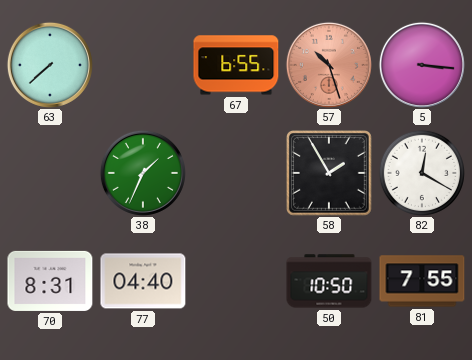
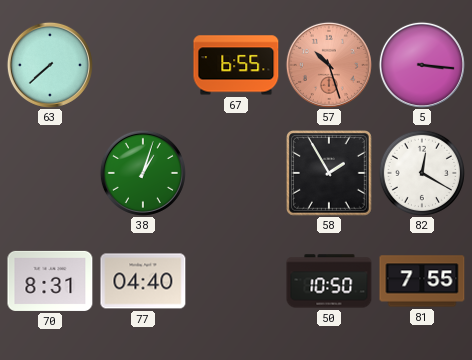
38: 1:34 -> 1:03 (143, 173)
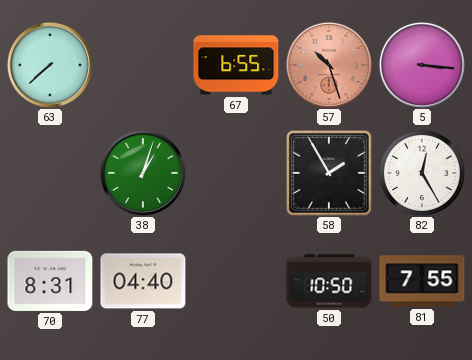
82: 12:20 -> 12:25 (422, 173)
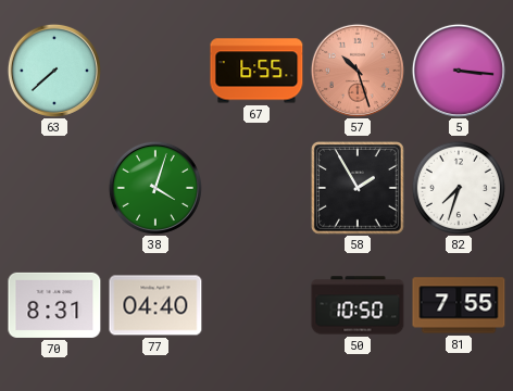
38: 1:03 -> 4:03 (155, 188)
82: 12:25 -> 7:33 (459, 188)
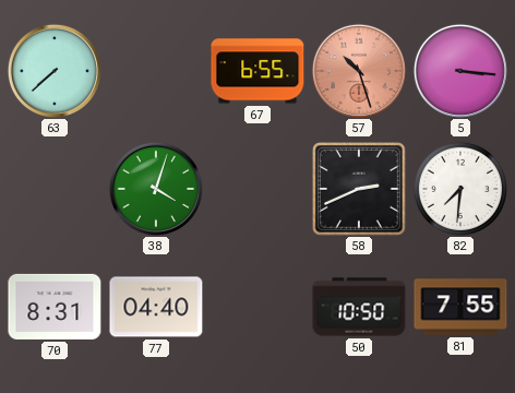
58: 1:55 -> 2:41 (360, 190)
82: 7:33 -> 7:31 (460, 189)
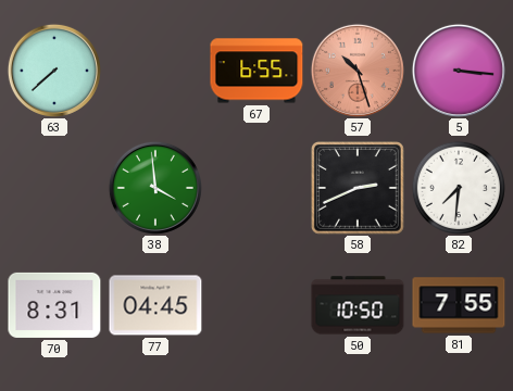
38: 4:03 -> 3:59 (155, 188)
77: 04:40 -> 04:45 (155, 305)
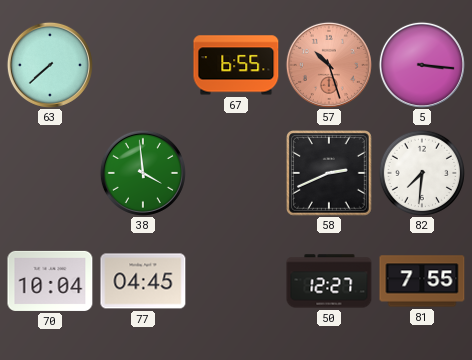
70: 8:31 -> 10:04 (50, 281)
50: 10:50 -> 12:27 (329, 281)
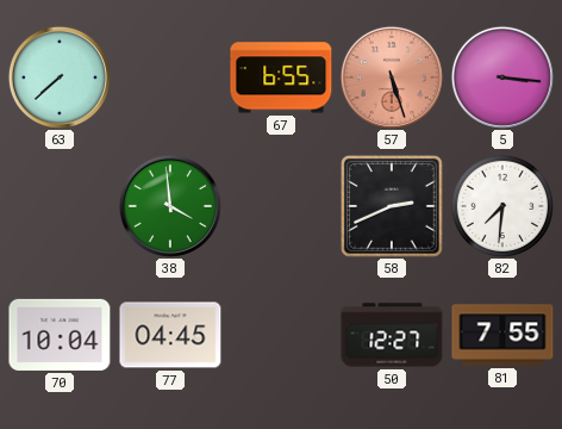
57: 10:27 -> 5:27 (392, 77)
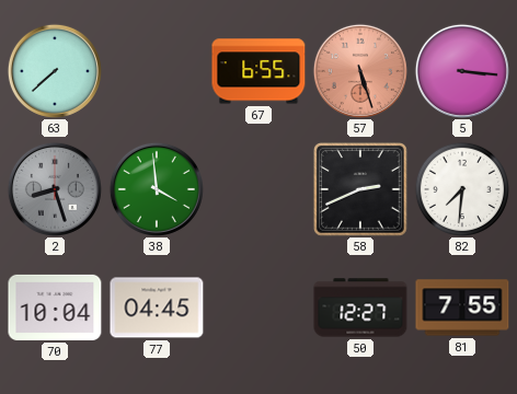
2: none -> 8:27 (55, 189)
